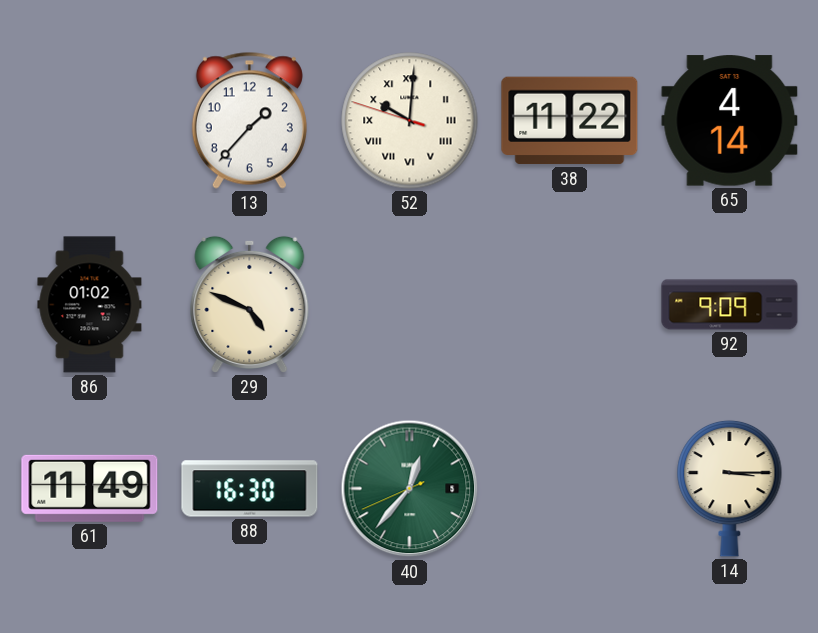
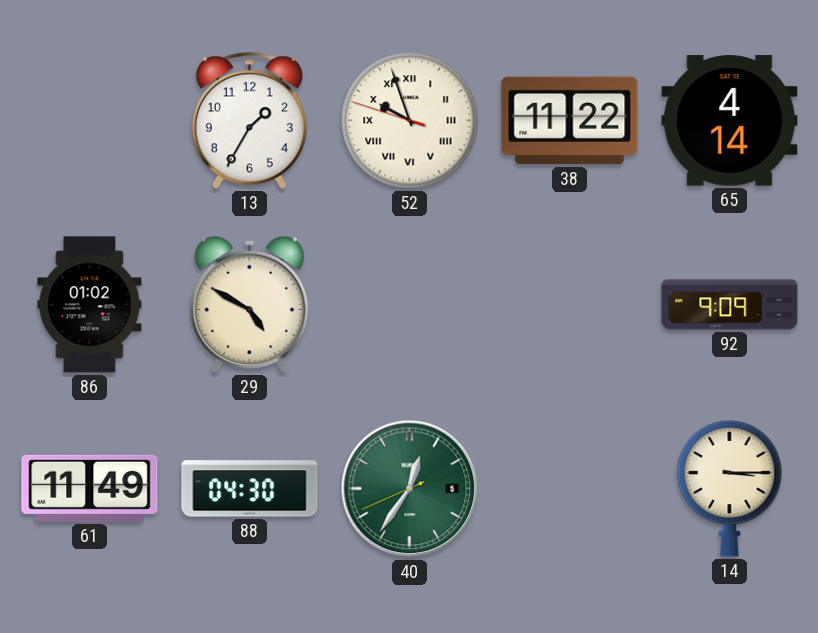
13: 1:37 -> 1:35 (249, 120)
52: 10:00 -> 9:56 (410, 121)
29: 4:49 -> 4:50 (250, 304)
88: 16:30 -> 04:30 (250, 489)
40: 12:36 -> 12:35 (410, 489)
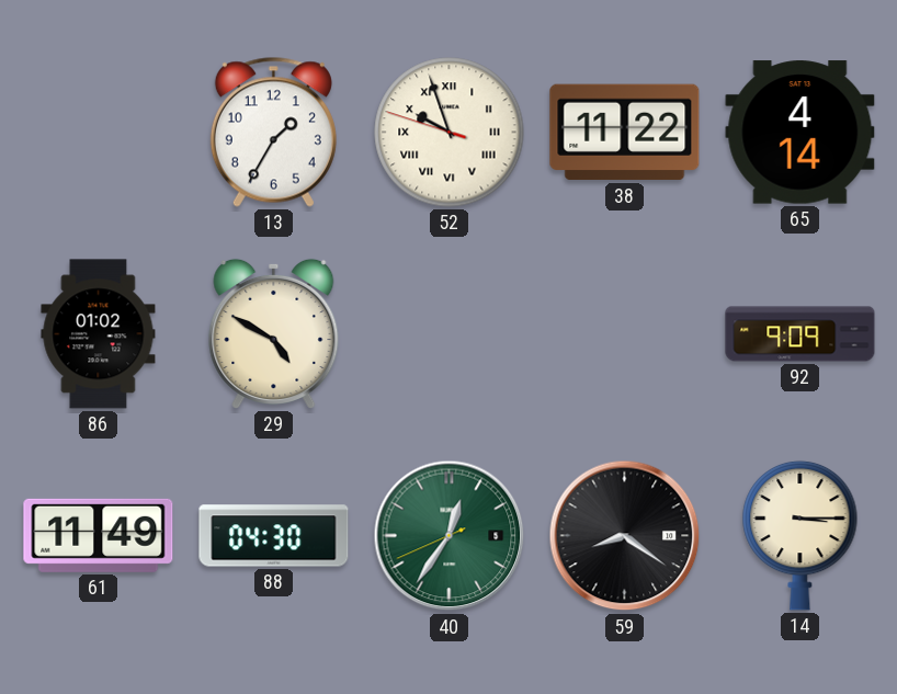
59: none -> 8:21 (625, 536)
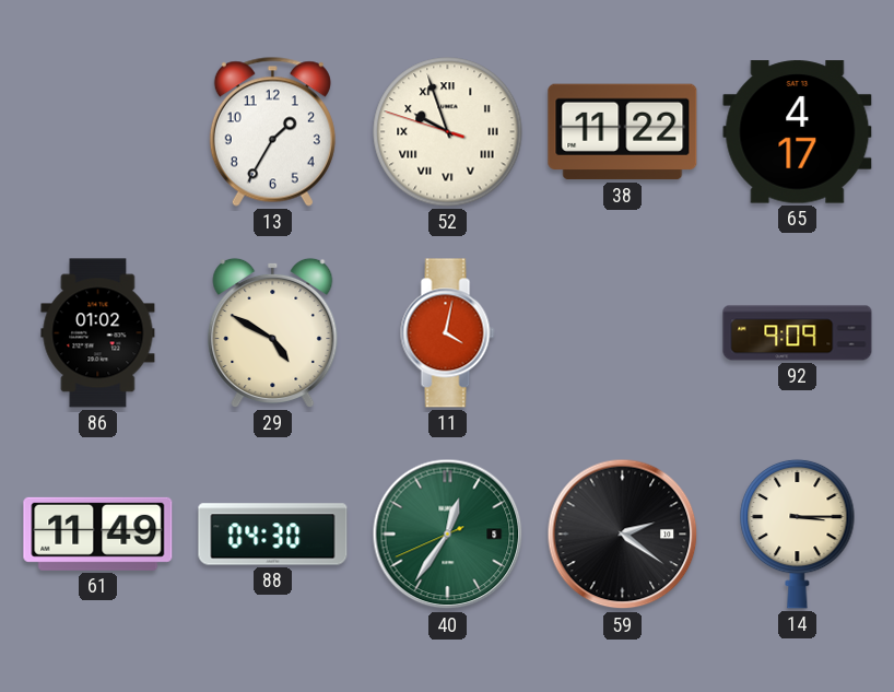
65: 4:14 -> 4:17 (798, 132)
11: none -> 4:02 (448, 333)
59: 8:21 -> 2:21 (623, 535)
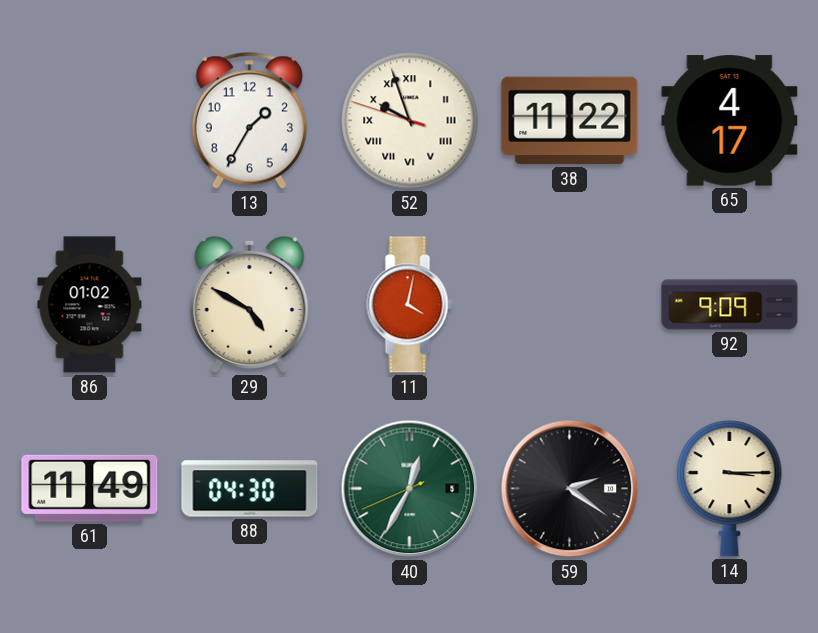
40: 12:35 -> 12:34 (410, 489)
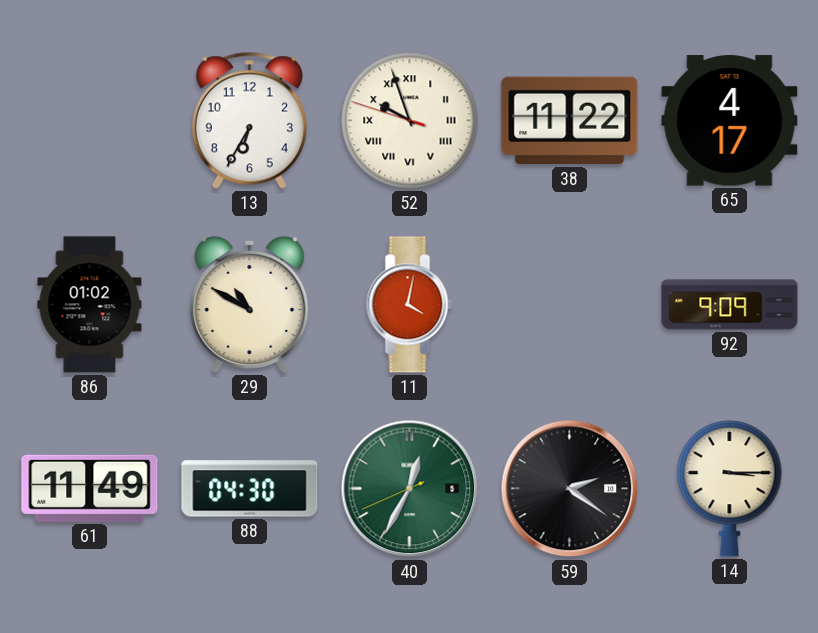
13: 1:35 -> 6:35 (249, 120)
29: 4:50 -> 10:50 (250, 304)
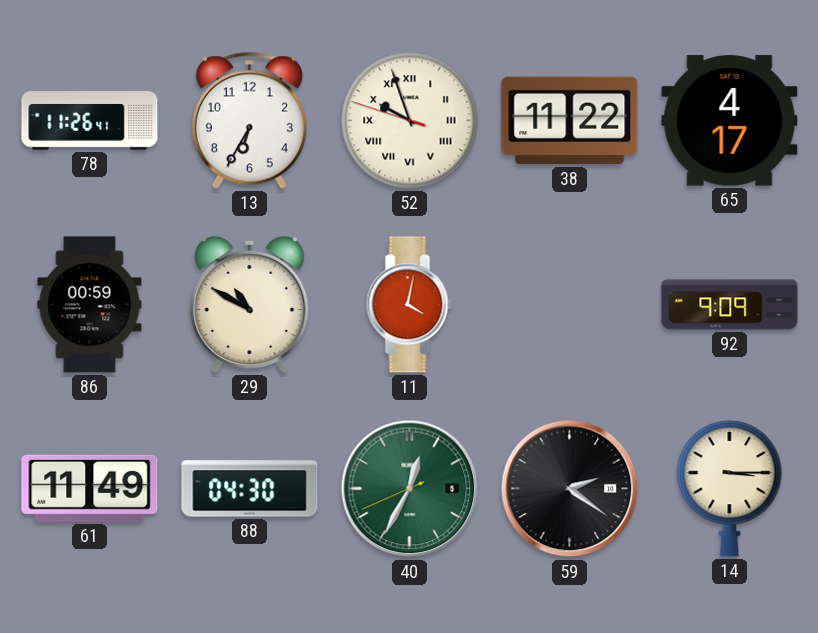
78: none -> 11:26 (90, 121)
86: 01:02 -> 00:59 (90, 305)
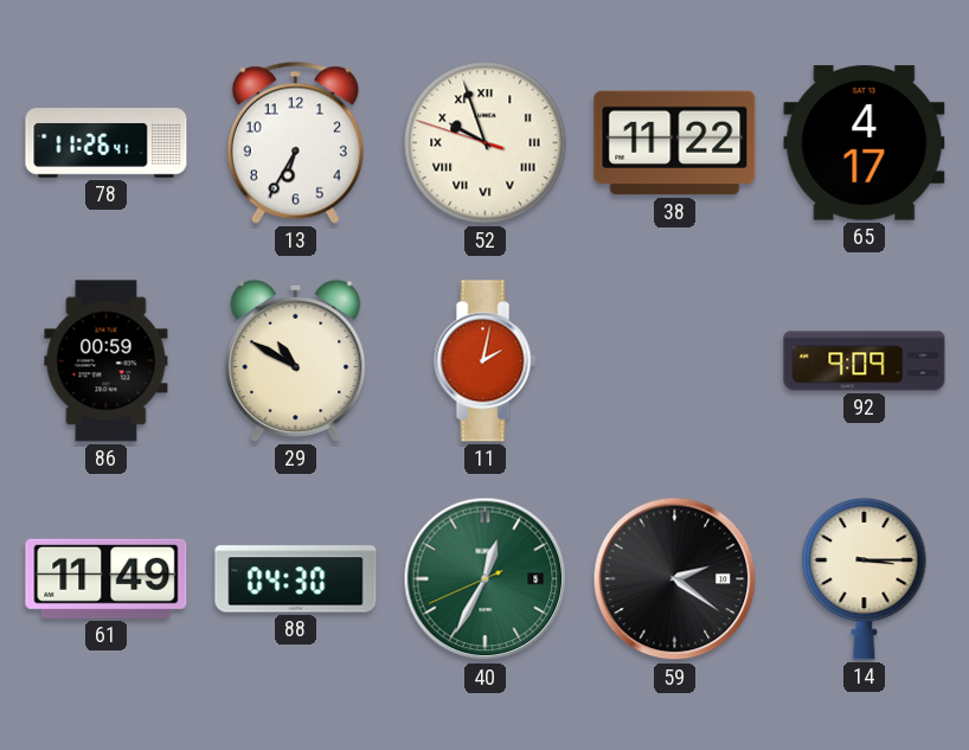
11: 4:02 -> 2:02 (486, 361)
